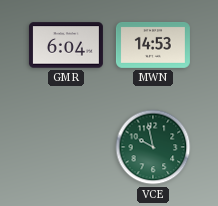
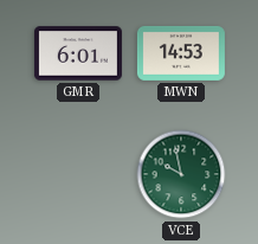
GMR: 6:04 -> 6:01 (78, 53)
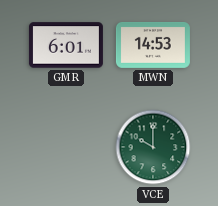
VCE: 9:58 -> 10:00 (153, 147)
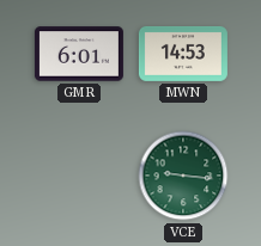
VCE: 10:00 -> 9:16 (183, 176)
